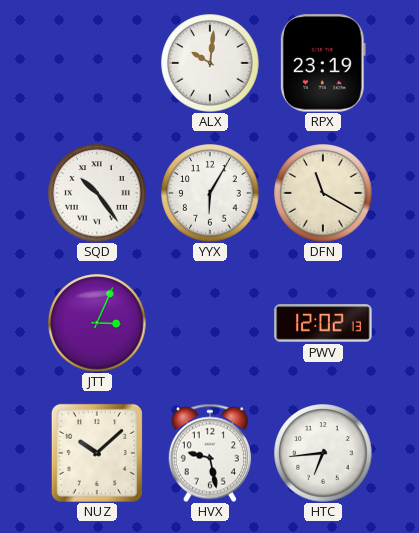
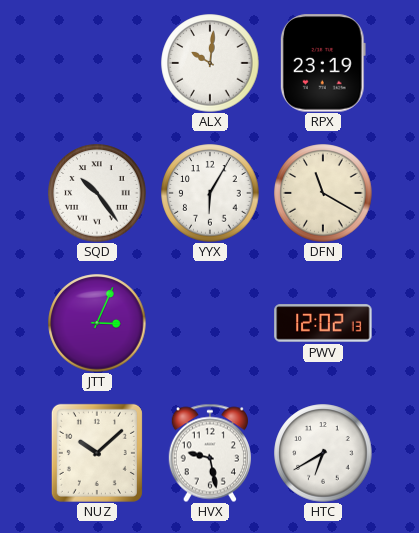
HTC: 6:44 -> 6:40 (323, 453)
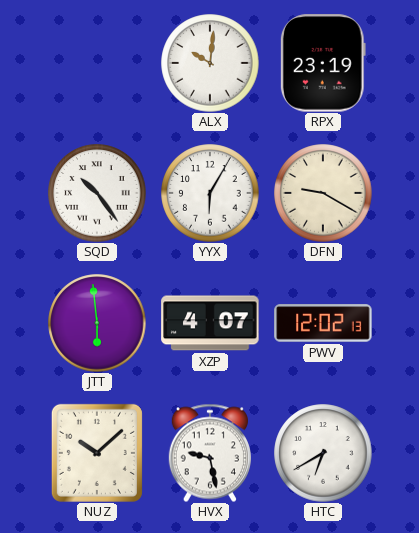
DFN: 11:20 -> 9:20 (323, 193)
JTT: 3:04 -> 5:59 (97, 323)
XZP: none -> 4:07 (210, 323)
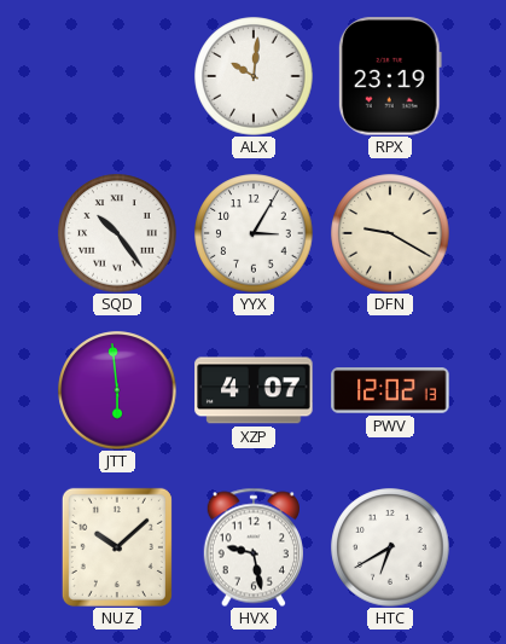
YYX: 6:05 -> 3:05 (254, 233)
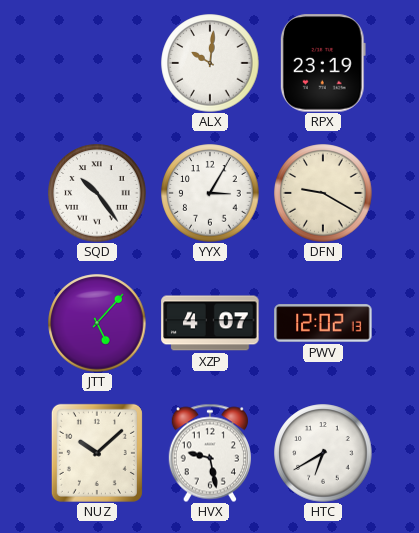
JTT: 5:59 -> 5:07 (97, 323)
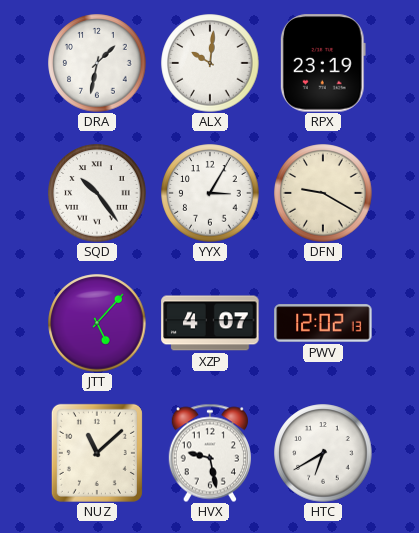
DRA: none -> 1:32 (97, 63)
NUZ: 10:08 -> 11:08 (97, 453)
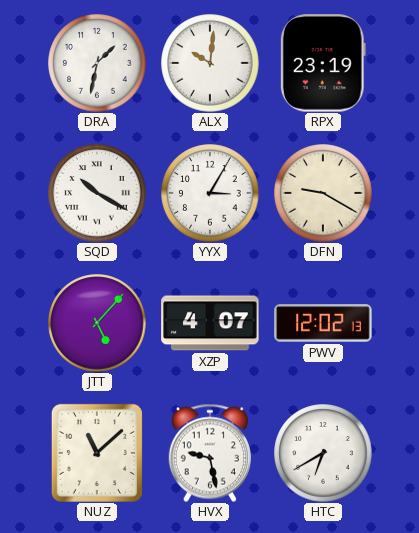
SQD: 10:24 -> 10:20 (97, 193)
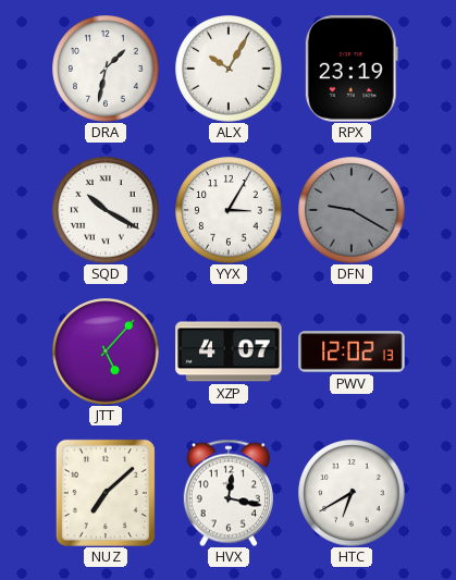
ALX: 10:01 -> 10:05 (229, 69)
DFN dial: cream -> grey (352, 210)
NUZ: 11:08 -> 7:08 (106, 493)
HVX: 9:28 -> 12:17 (229, 493)
